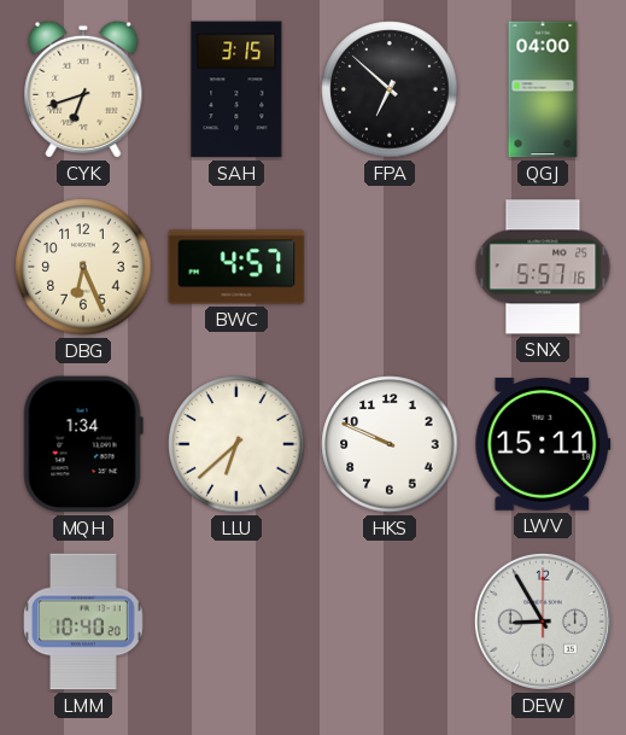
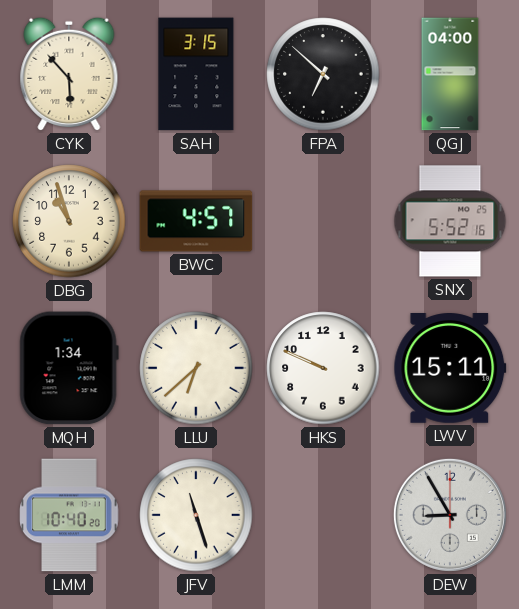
CYK: 6:42 -> 5:53 (69, 74)
DBG: 6:26 -> 10:57 (69, 221)
SNX: 5:57 -> 5:52 (450, 221)
JFV: none -> 11:27 (196, 515)
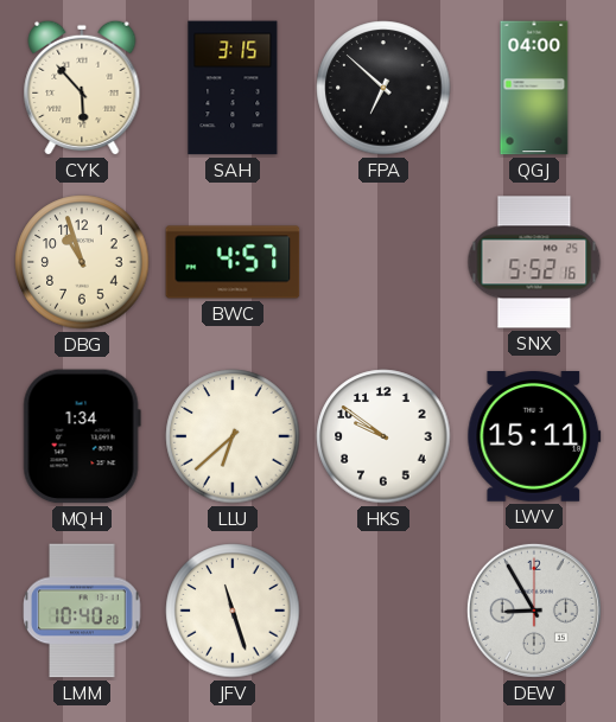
HKS: 9:49 -> 9:51 (383, 436)
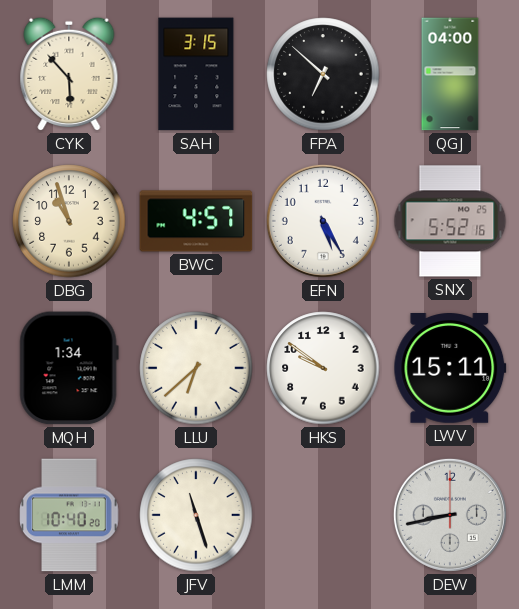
EFN: none -> 5:25 (323, 221)
DEW: 8:55 -> 8:43 (450, 515)
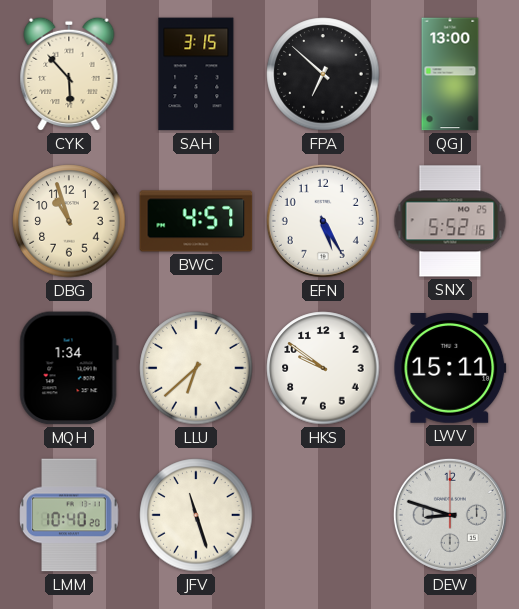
QGJ: 04:00 -> 13:00 (450, 74)
DEW: 8:43 -> 8:48 (450, 515)
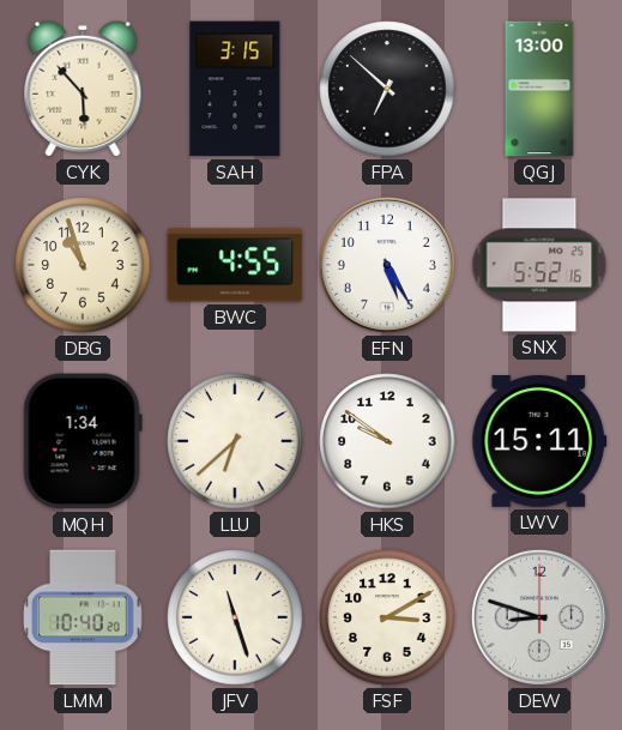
BWC: 4:57 -> 4:55 (235, 265)
FSF: none -> 3:10 (387, 617)
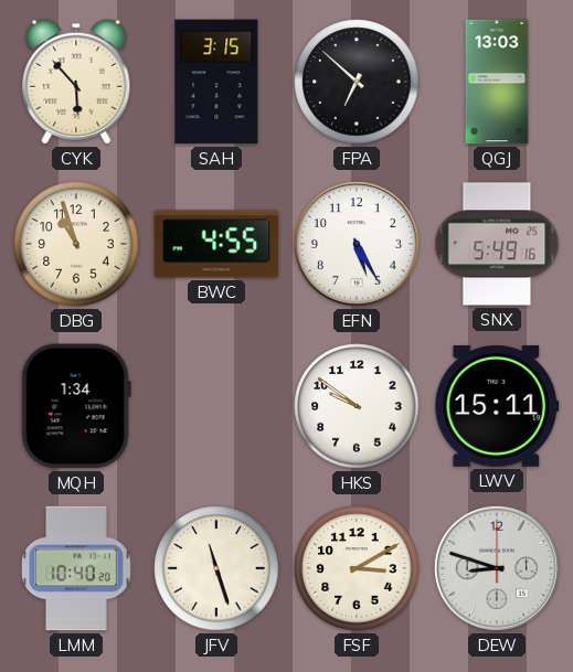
QGJ: 13:00 -> 13:03 (497, 82)
SNX: 5:52 -> 5:49 (497, 244)
LLU: 6:38 -> none (235, 441)
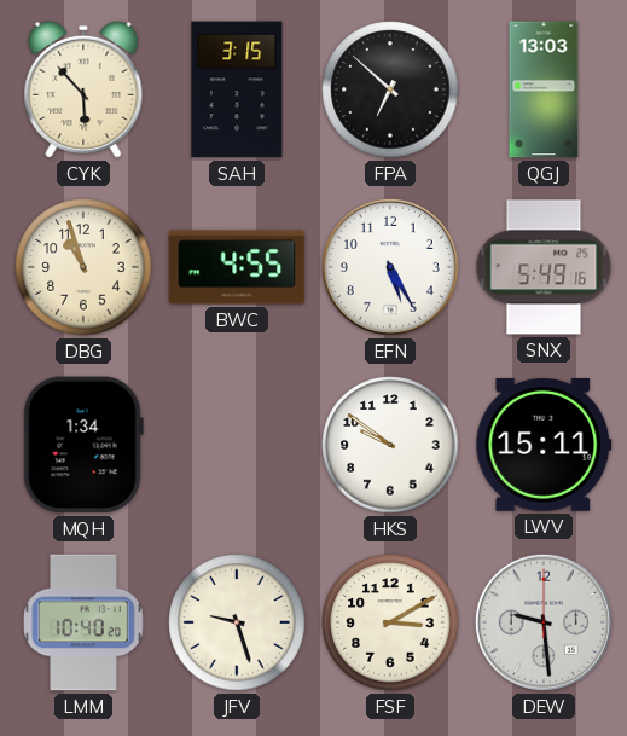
JFV: 11:27 -> 9:27 (237, 622)
DEW: 8:48 -> 9:29 (544, 622)
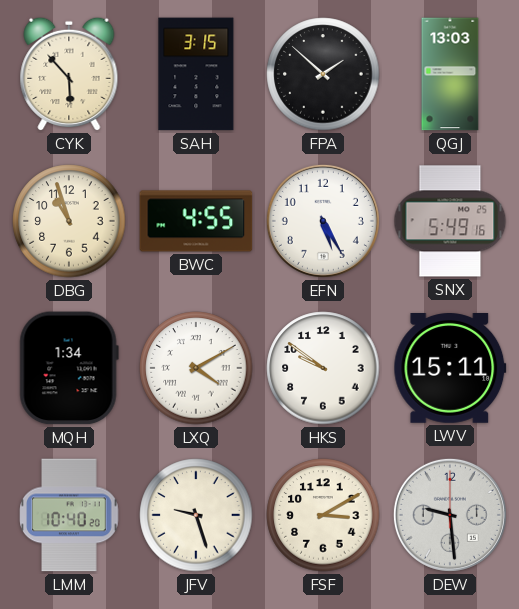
FPA: 6:52 -> 1:52 (323, 74)
LXQ: none -> 4:10 (196, 368)
